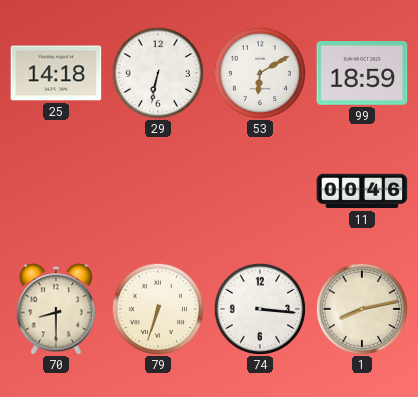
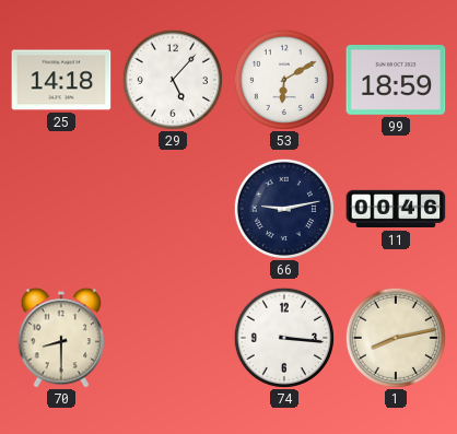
29: 6:32 -> 5:07 (173, 80)
66: none -> 9:13 (284, 209)
79: 6:33 -> none (158, 309)
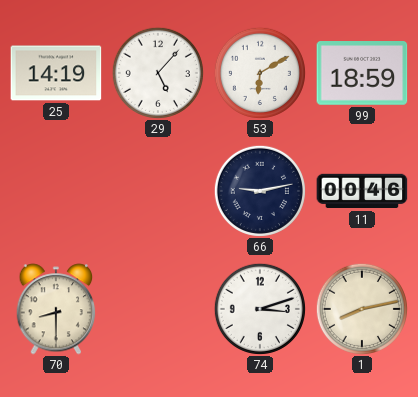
25: 14:18 -> 14:19 (56, 73)
74: 3:16 -> 3:12 (260, 309)
